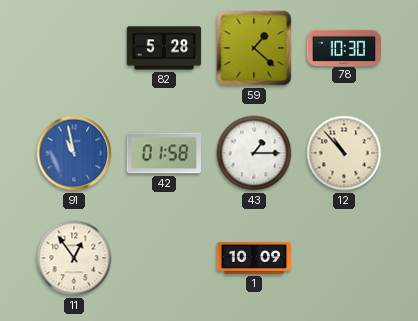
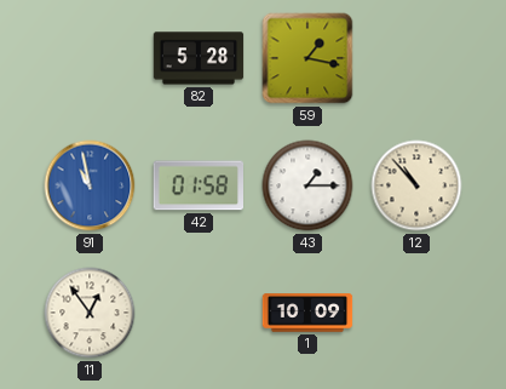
59: 1:22 -> 1:17 (307, 58)
78: 10:30 -> none (344, 47)
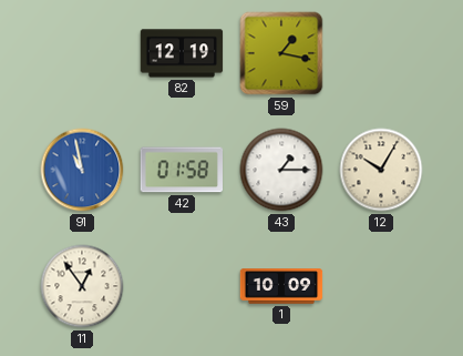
82: 5:28 -> 12:19 (182, 53)
12: 10:53 -> 10:05 (381, 170)
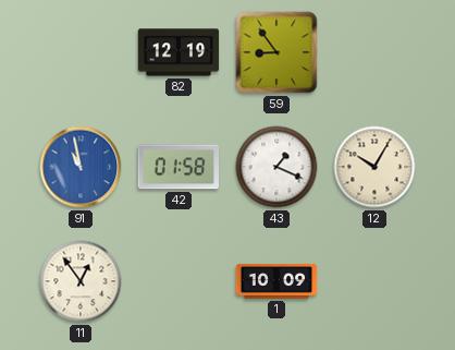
59: 1:17 -> 8:54 (276, 52)
43: 1:15 -> 1:19 (276, 167)
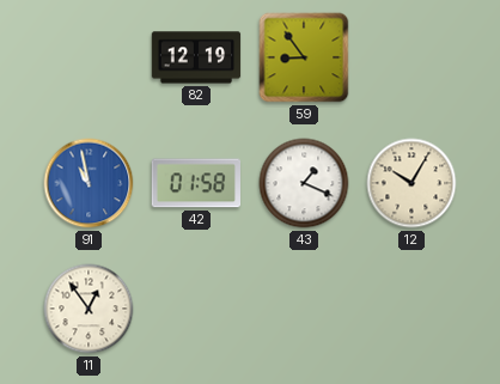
1: 10:09 -> none (276, 281)
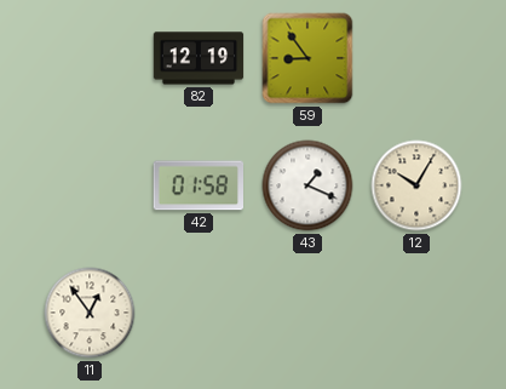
91: 10:58 -> none (89, 183)
